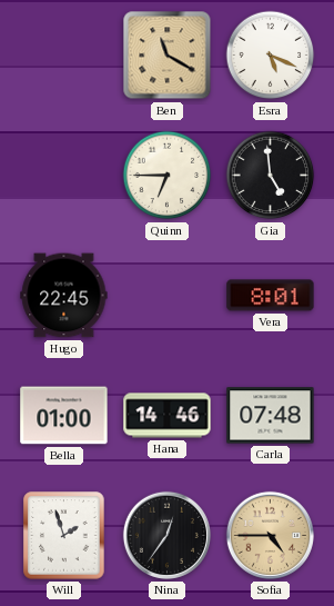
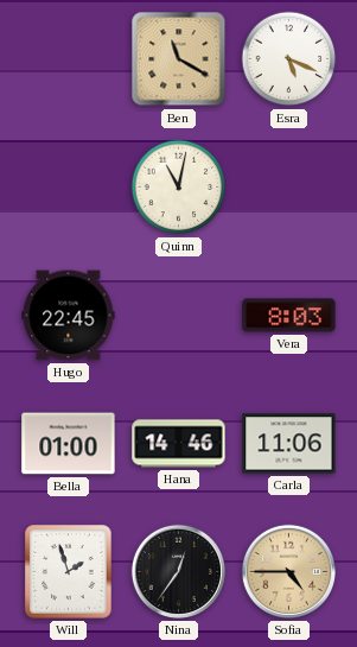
Quinn: 6:45 -> 11:02 (179, 188)
Gia: 4:59 -> none (271, 176)
Vera: 8:01 -> 8:03 (289, 316)
Carla: 07:48 -> 11:06 (289, 444)
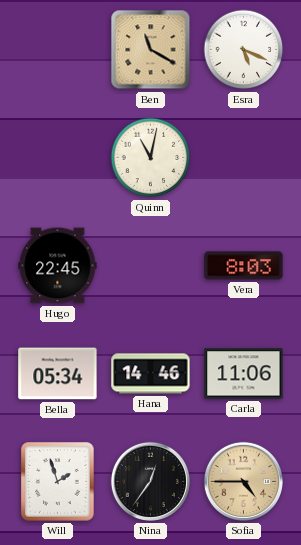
Bella: 01:00 -> 05:34 (58, 374)
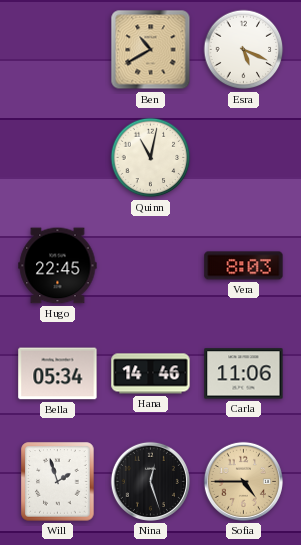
Ben: 11:20 -> 10:40 (151, 50)
Nina: 12:36 -> 12:27 (150, 481)
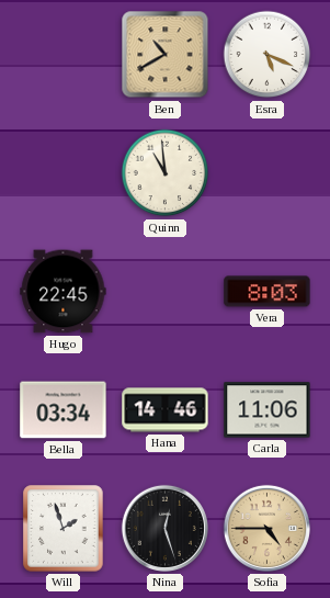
Quinn: 11:02 -> 10:59 (166, 173)
Bella: 05:34 -> 03:34 (64, 410)
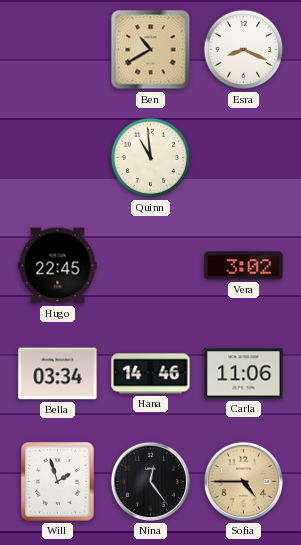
Esra: 5:19 -> 8:19 (244, 50)
Vera: 8:03 -> 3:02 (244, 266)
Nina: 12:27 -> 12:24 (150, 481)
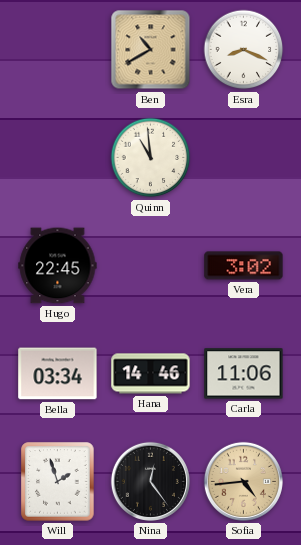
Sofia: 4:45 -> 4:44 (243, 481)
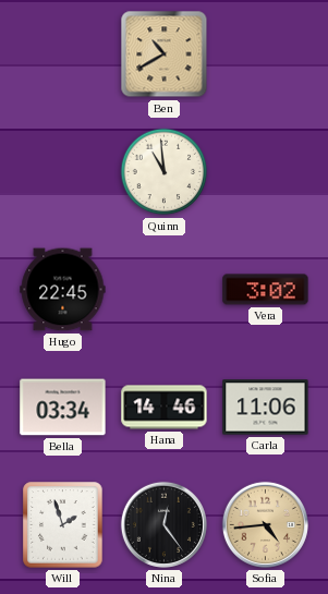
Esra: 8:19 -> none (244, 50)
